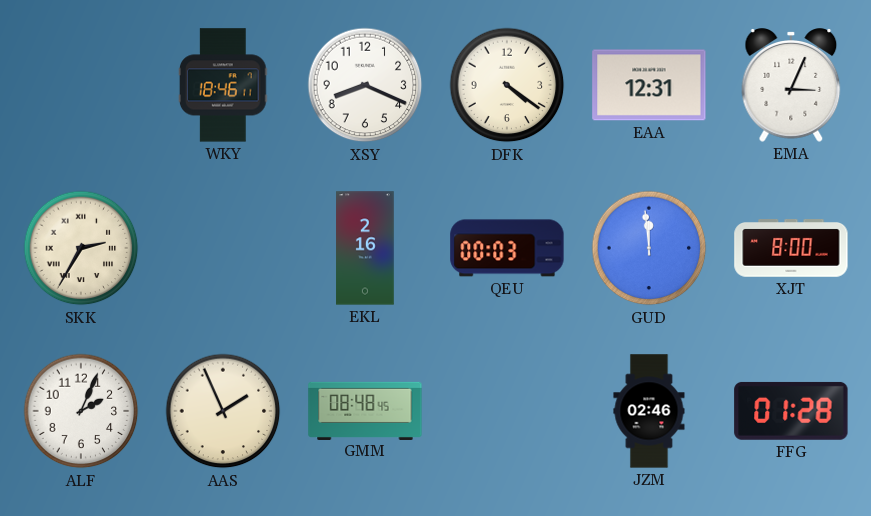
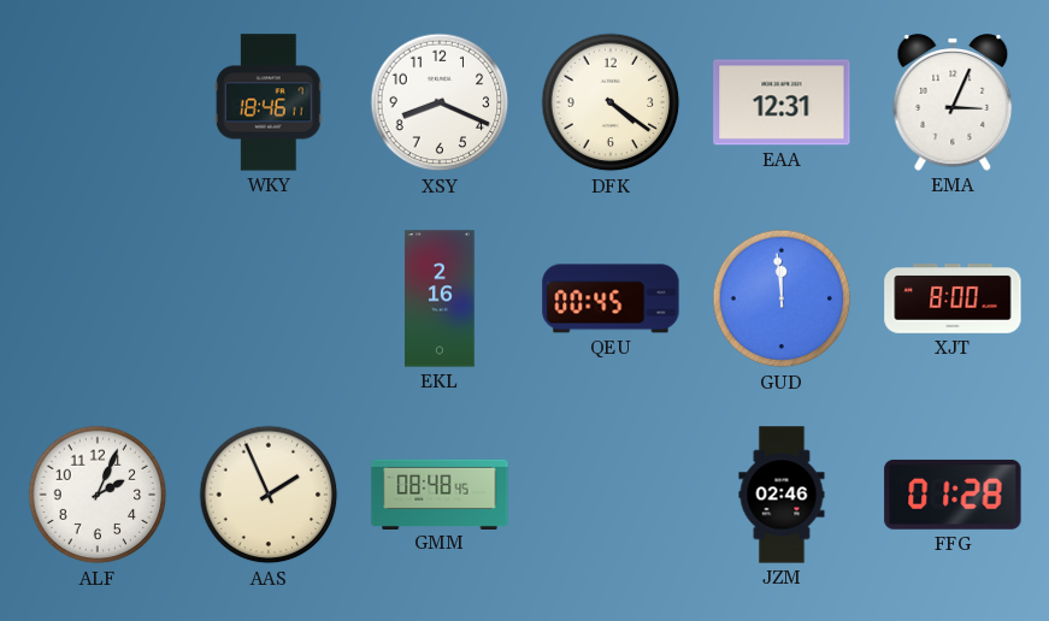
SKK: 2:35 -> none (81, 248)
QEU: 00:03 -> 00:45 (611, 298)
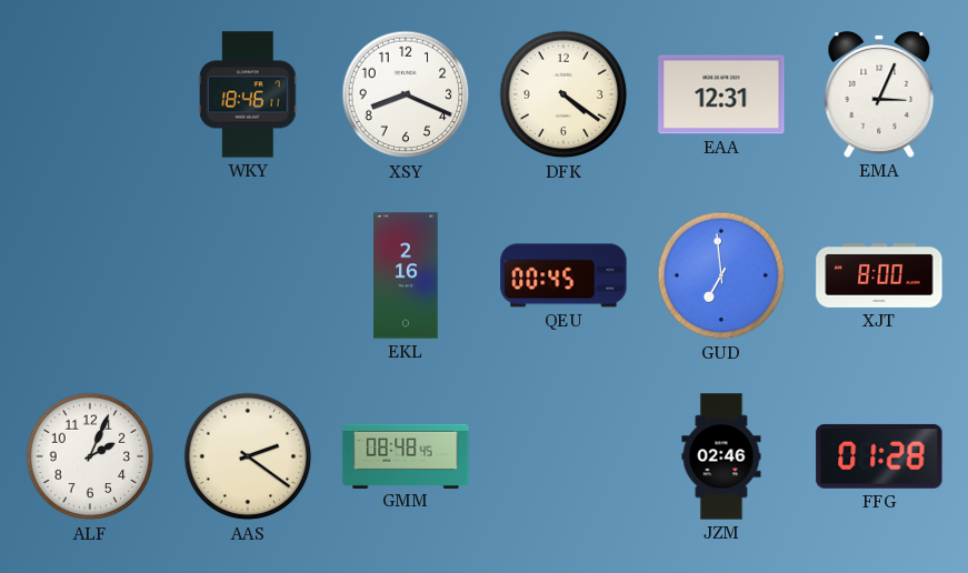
GUD: 11:59 -> 6:59 (721, 275)
AAS: 1:56 -> 2:21 (248, 456)
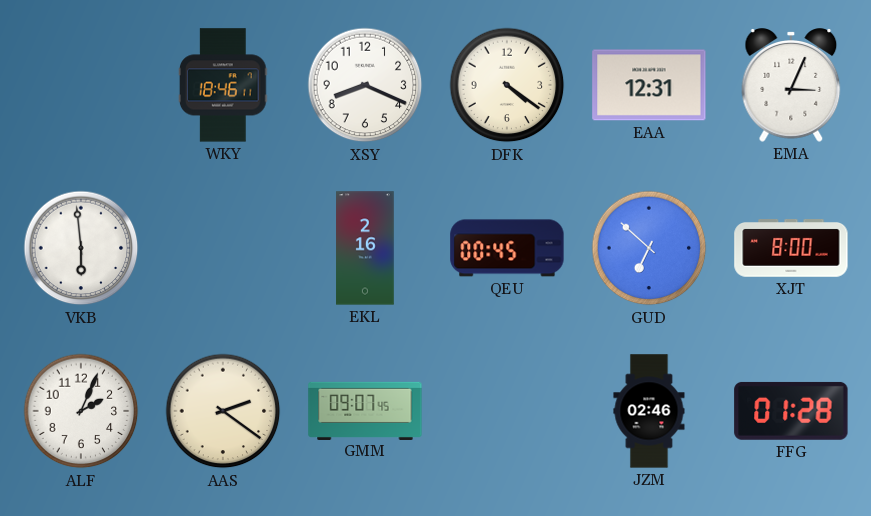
VKB: none -> 5:59 (81, 248)
GUD: 6:59 -> 6:52 (649, 248)
GMM: 08:48 -> 09:07 (365, 410)
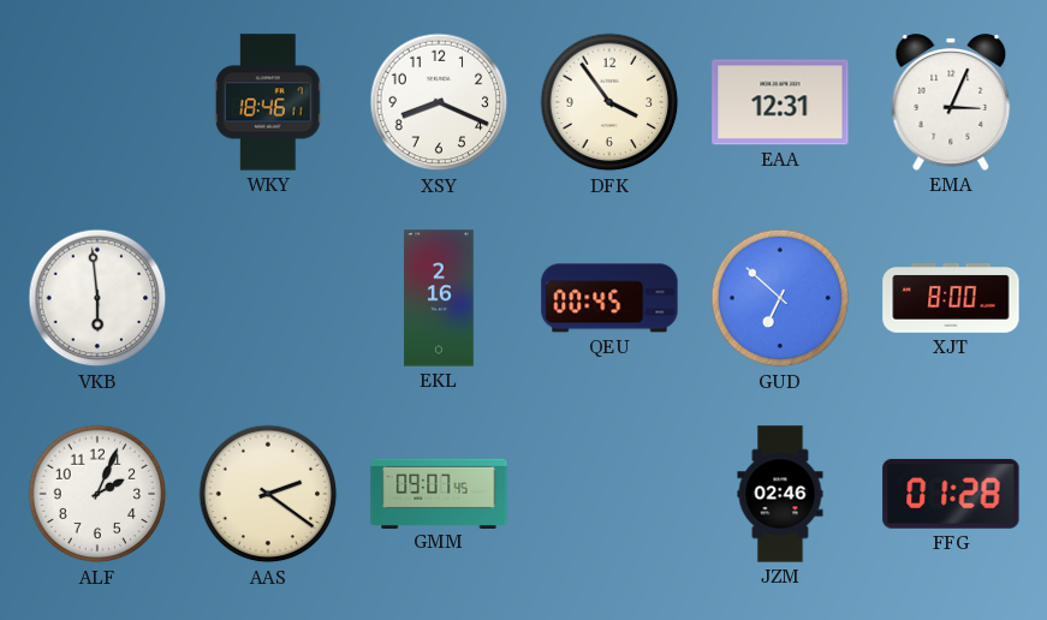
DFK: 4:21 -> 3:54 (609, 102)
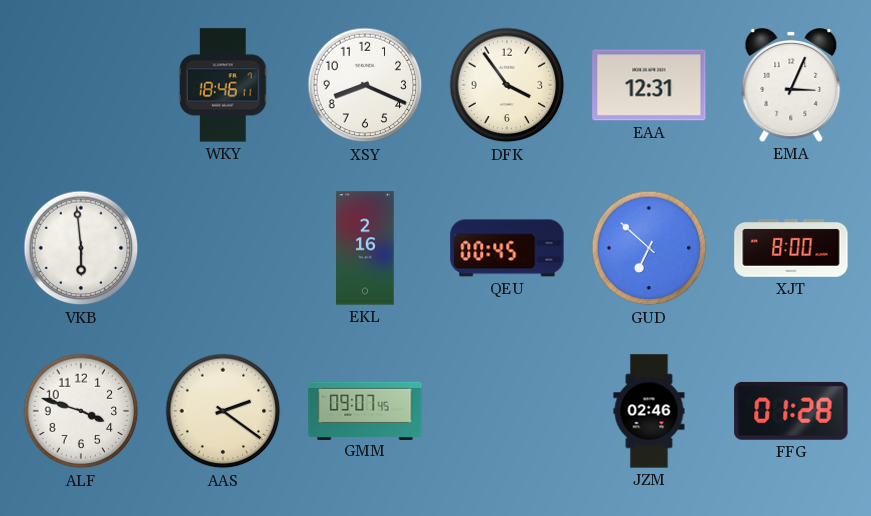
ALF: 2:04 -> 3:48 (81, 411)
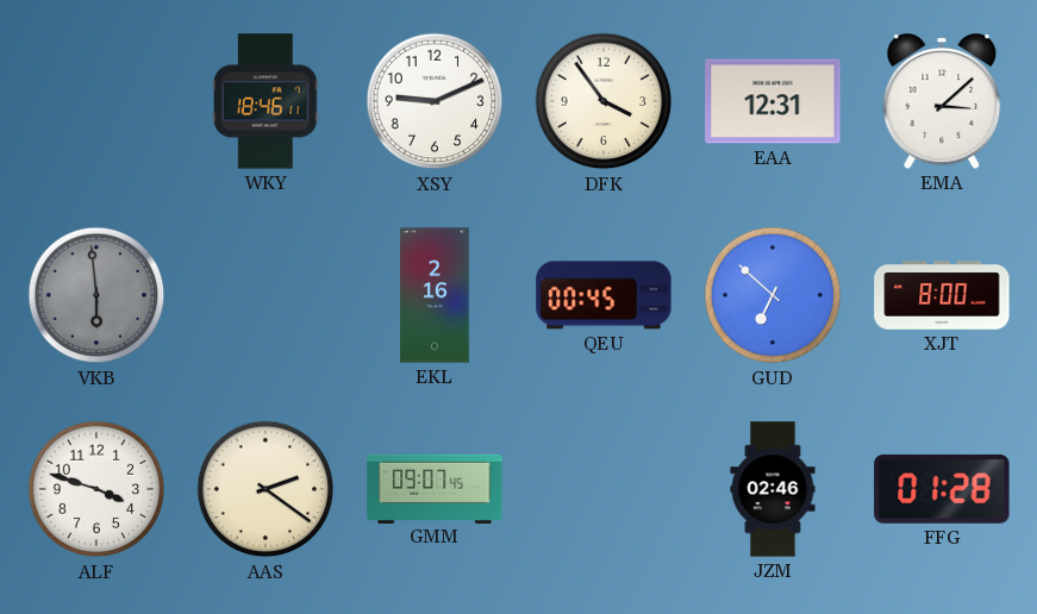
XSY: 8:19 -> 9:11 (435, 101)
EMA: 3:04 -> 3:08 (942, 101)
VKB dial: white -> grey (96, 295)
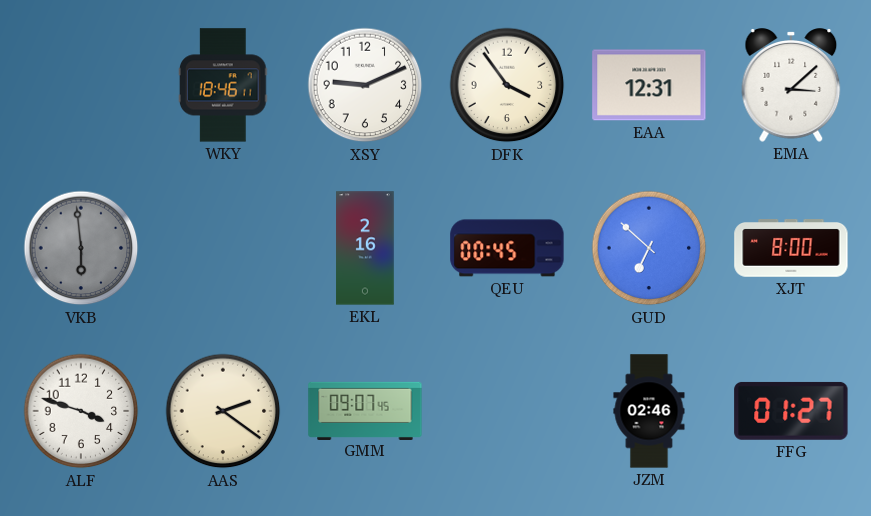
FFG: 01:28 -> 01:27 (791, 411)
